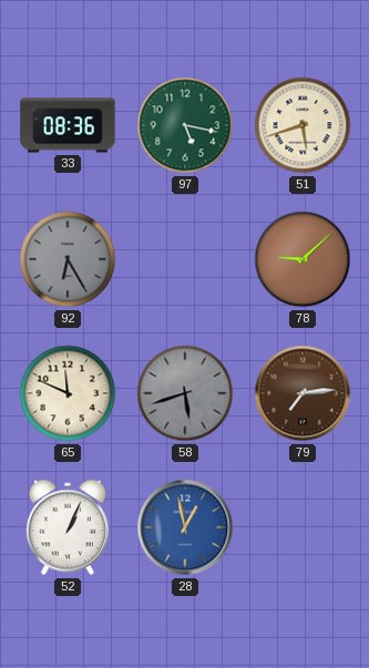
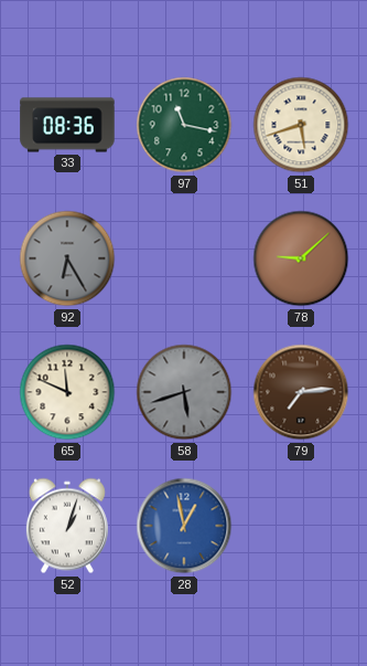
97: 5:17 -> 11:17 (184, 125)
52: 1:04 -> 1:03 (67, 526)
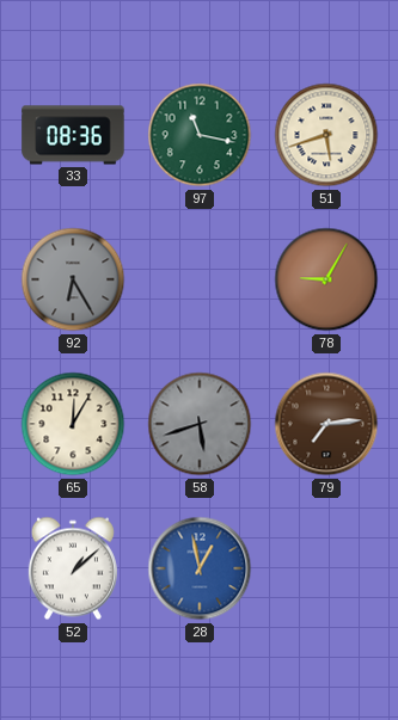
78: 9:08 -> 9:05 (326, 279)
65: 11:49 -> 12:05 (73, 424)
52: 1:03 -> 1:08 (73, 568)
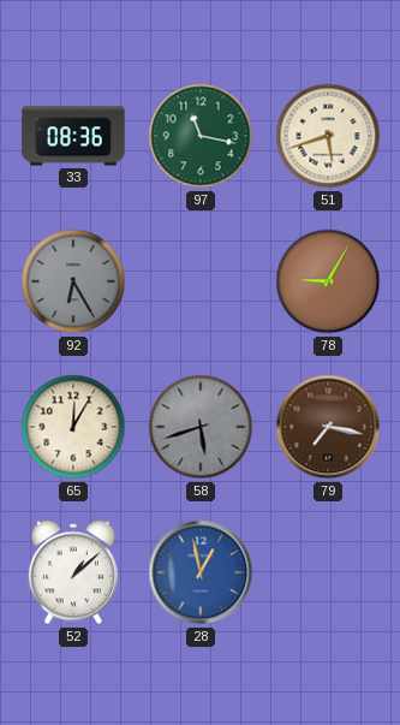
79: 7:14 -> 7:17 (328, 427)
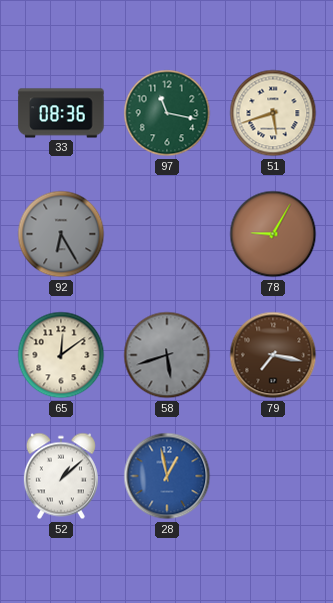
65: 12:05 -> 12:09 (61, 355)
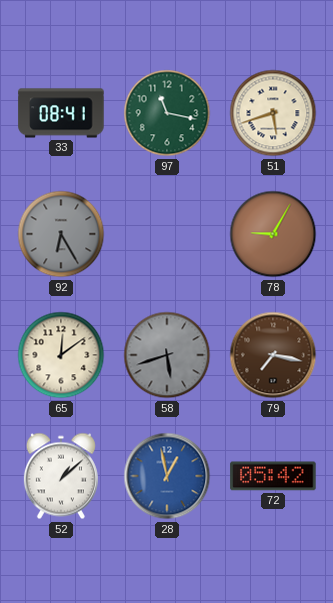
33: 08:36 -> 08:41 (61, 113)
72: none -> 05:42 (273, 476)
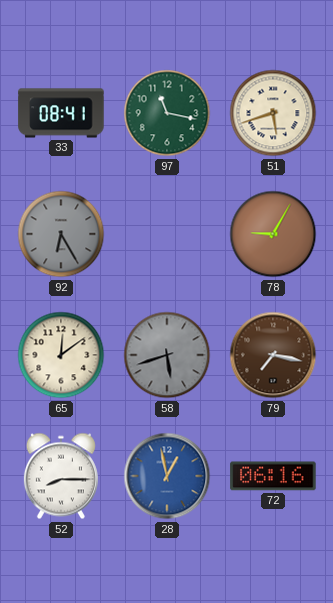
52: 1:08 -> 8:15 (61, 476)
72: 05:42 -> 06:16 (273, 476)
